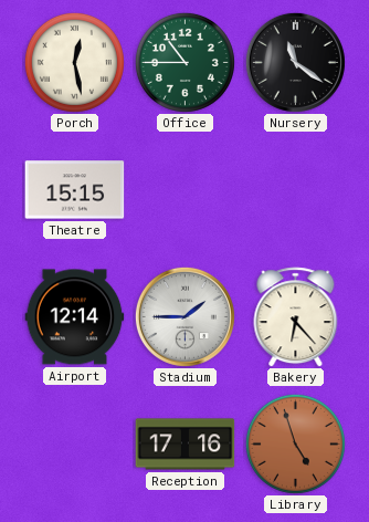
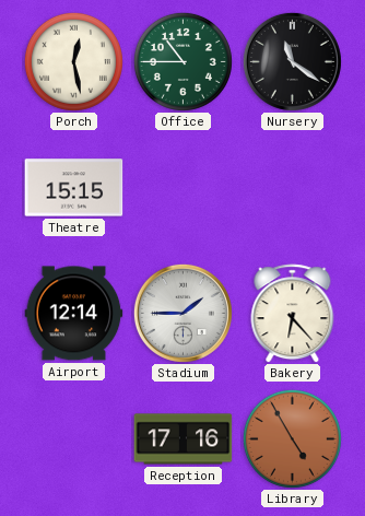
Library: 4:57 -> 4:55 (292, 438)
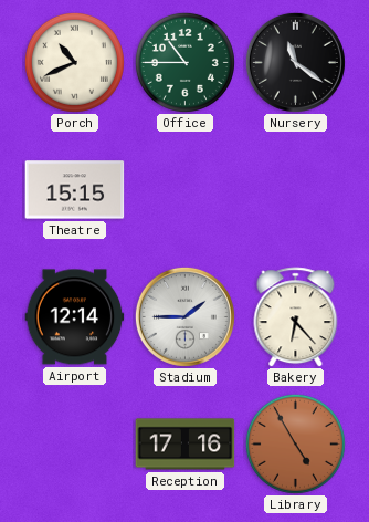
Porch: 12:28 -> 10:41 (74, 62)
